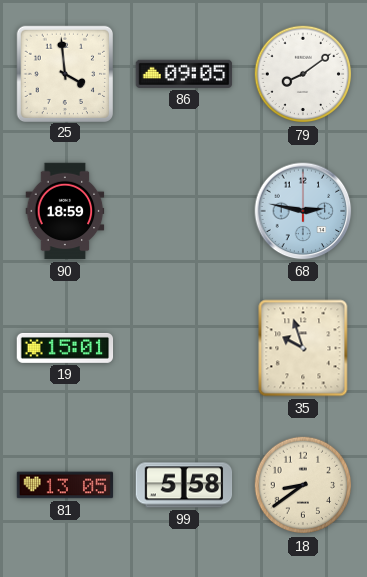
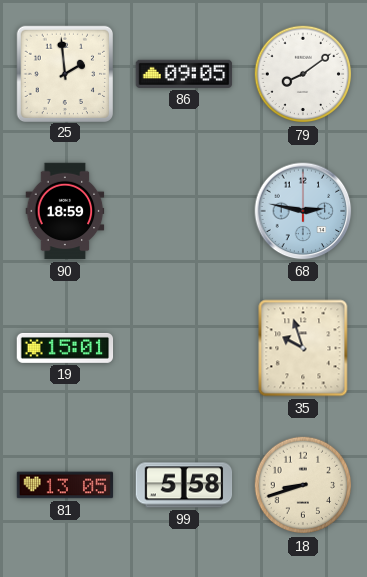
25: 3:59 -> 1:59 (64, 73)
18: 8:39 -> 8:42 (303, 485)
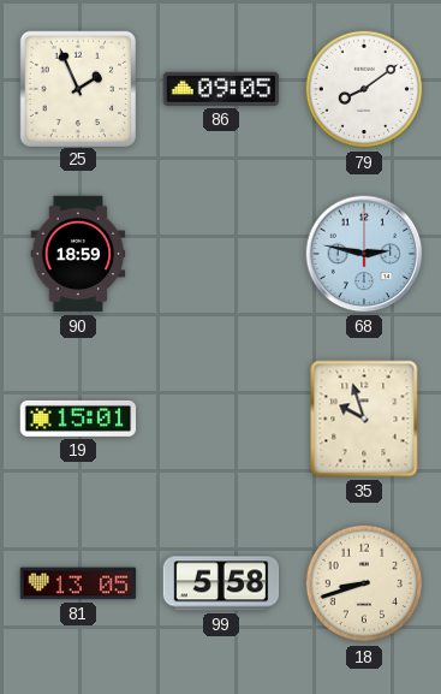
25: 1:59 -> 1:56 (77, 88)
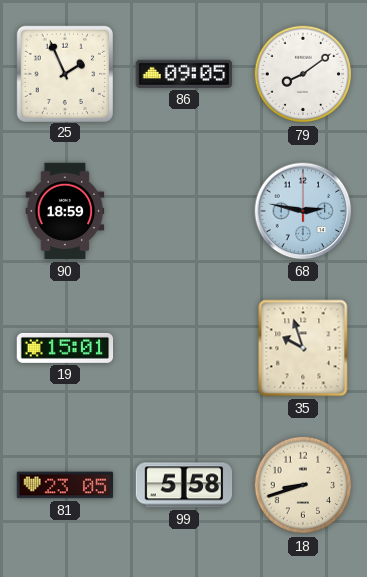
81: 13:05 -> 23:05 (65, 485)
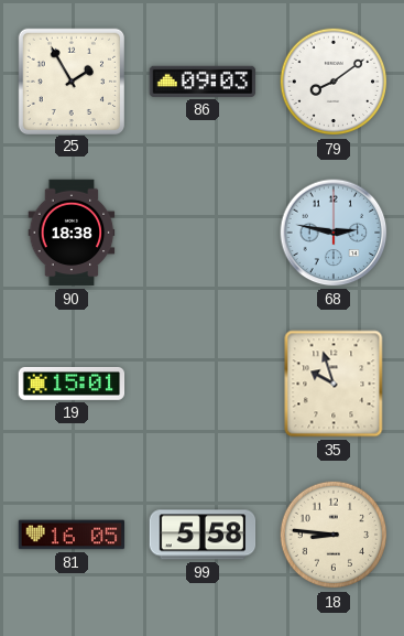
25: 1:56 -> 1:55 (70, 80)
86: 09:05 -> 09:03 (203, 82)
90: 18:59 -> 18:38 (72, 233)
81: 23:05 -> 16:05 (72, 535)
18: 8:42 -> 8:46 (334, 535)
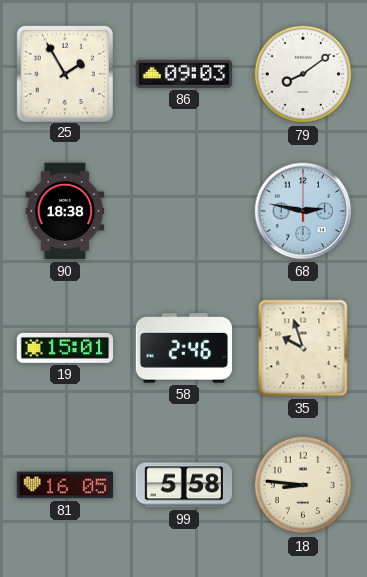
58: none -> 2:46 (184, 348)
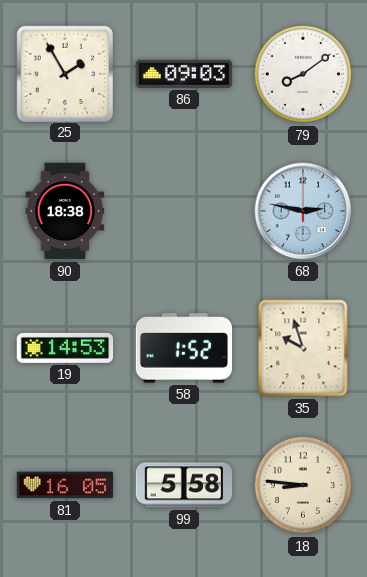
19: 15:01 -> 14:53 (65, 348)
58: 2:46 -> 1:52 (184, 348)
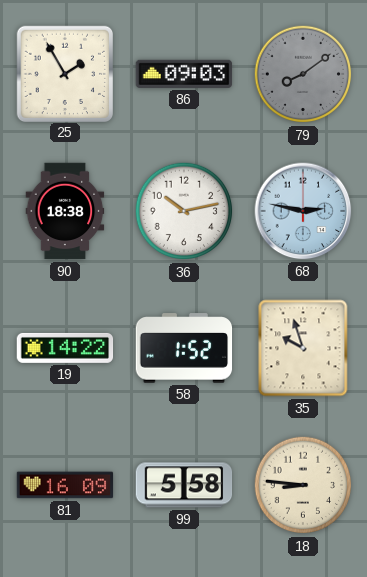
79 dial: white -> grey (303, 74)
36: none -> 10:13 (184, 211)
19: 14:53 -> 14:22 (65, 348)
81: 16:05 -> 16:09 (65, 485)
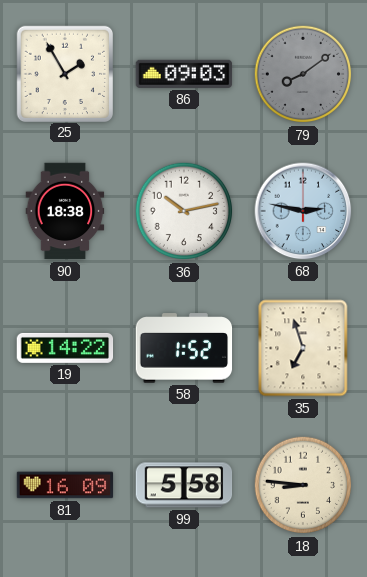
35: 9:57 -> 6:57 (303, 348)
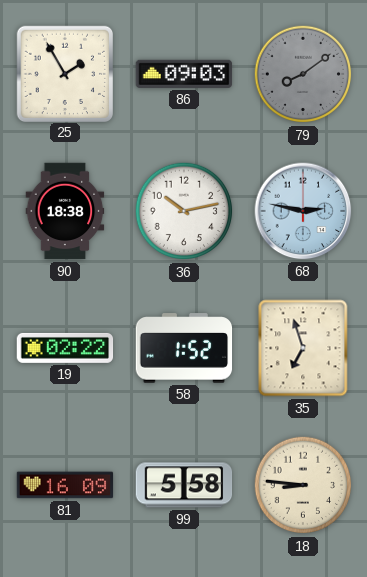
19: 14:22 -> 02:22 (65, 348)
